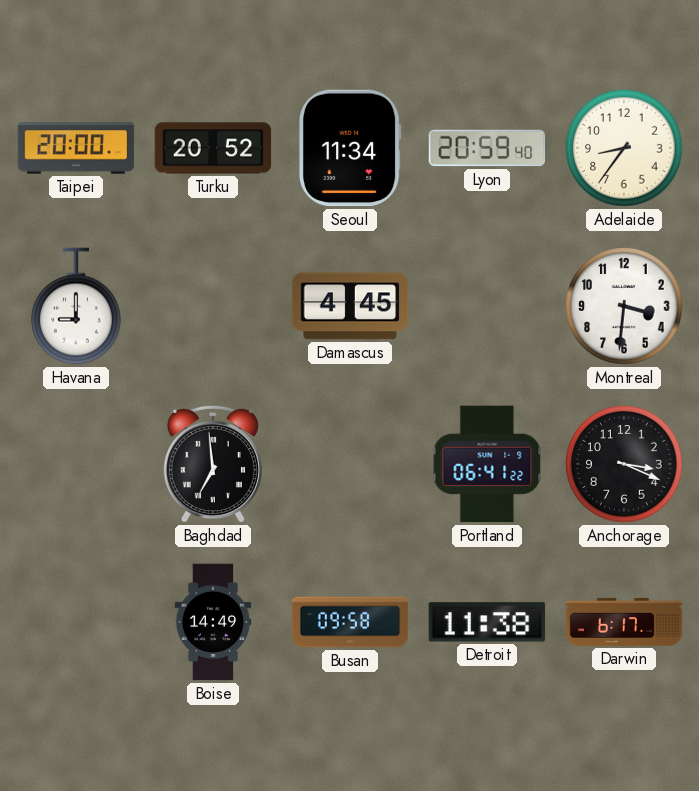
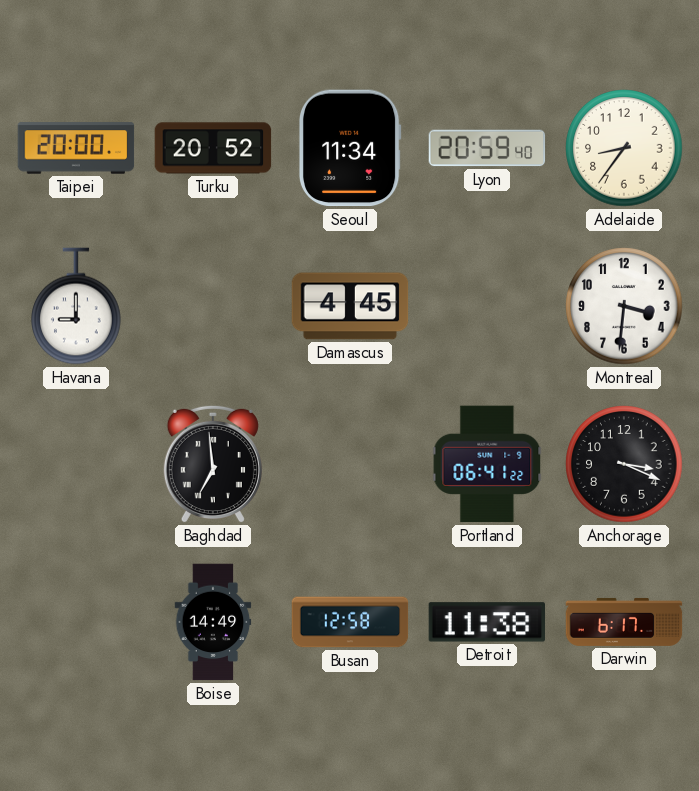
Busan: 09:58 -> 12:58 (350, 622)
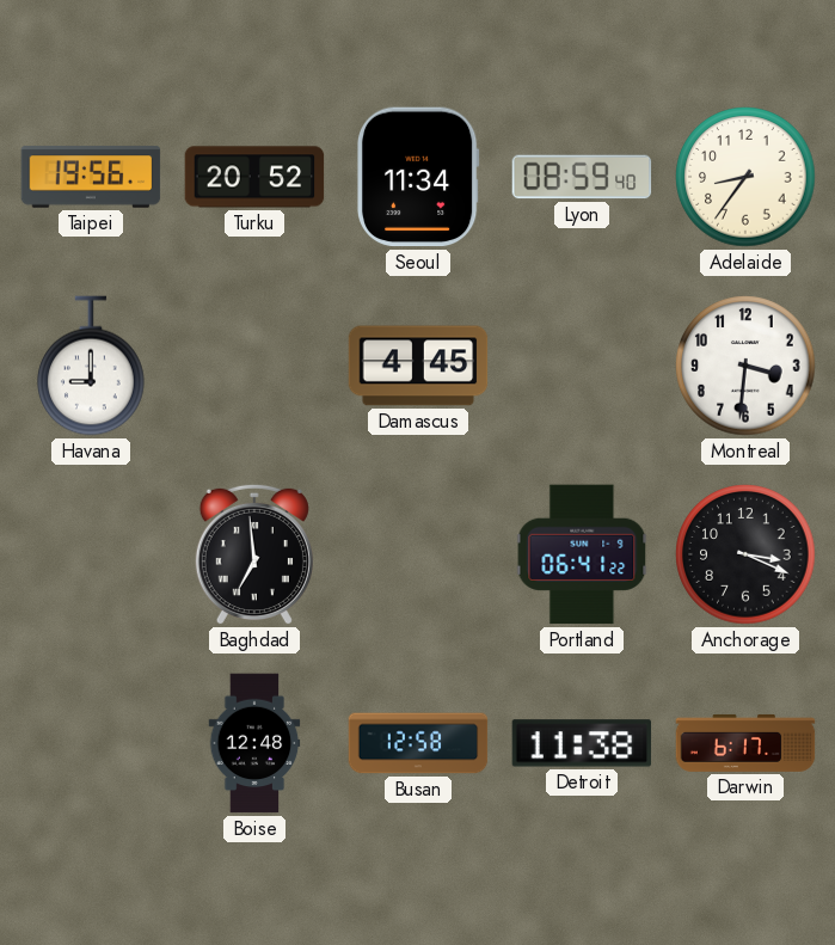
Taipei: 20:00 -> 19:56 (91, 177)
Lyon: 20:59 -> 08:59 (582, 177)
Boise: 14:49 -> 12:48 (254, 743)
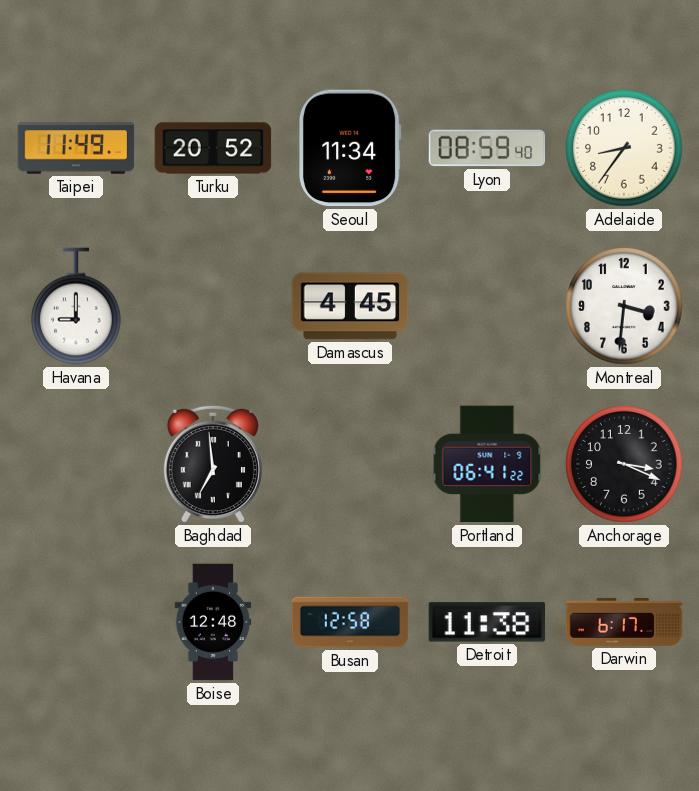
Taipei: 19:56 -> 11:49 (76, 148)
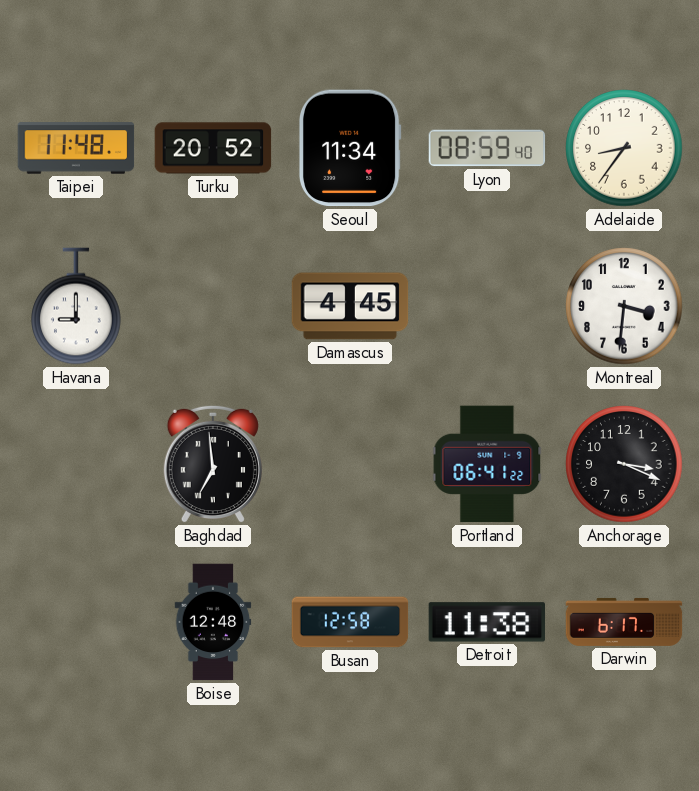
Taipei: 11:49 -> 11:48 (76, 148)
